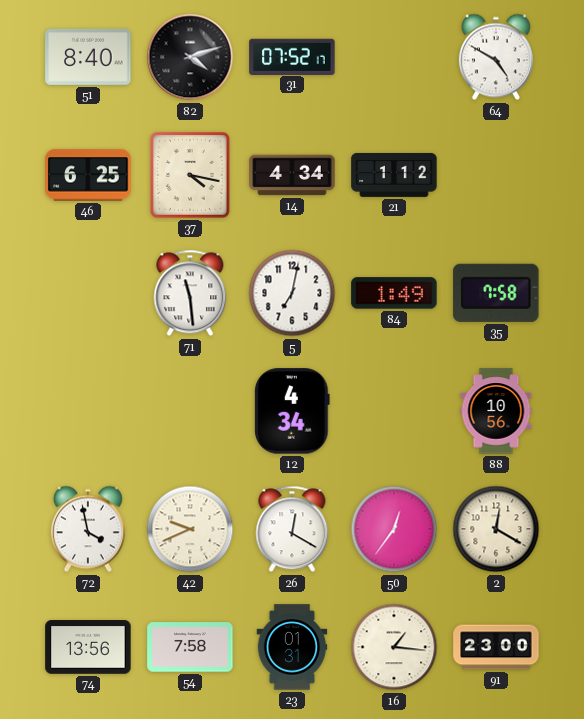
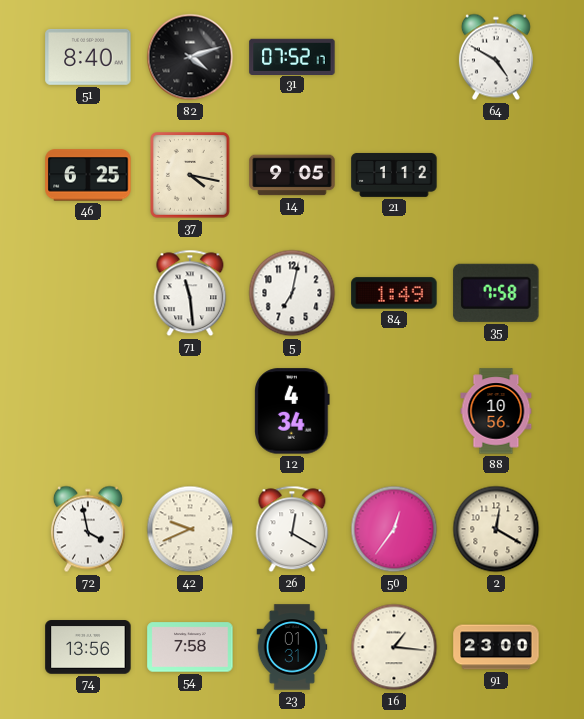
14: 4:34 -> 9:05 (292, 175)
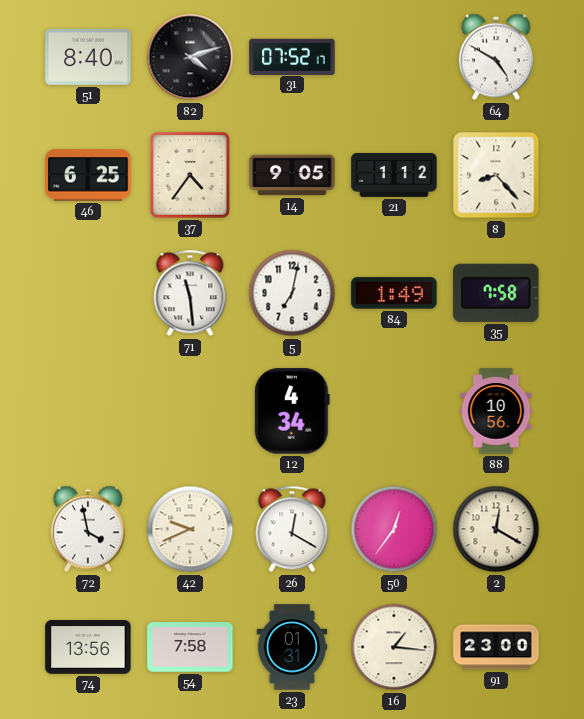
37: 4:17 -> 4:36 (191, 176)
8: none -> 8:23 (496, 175)
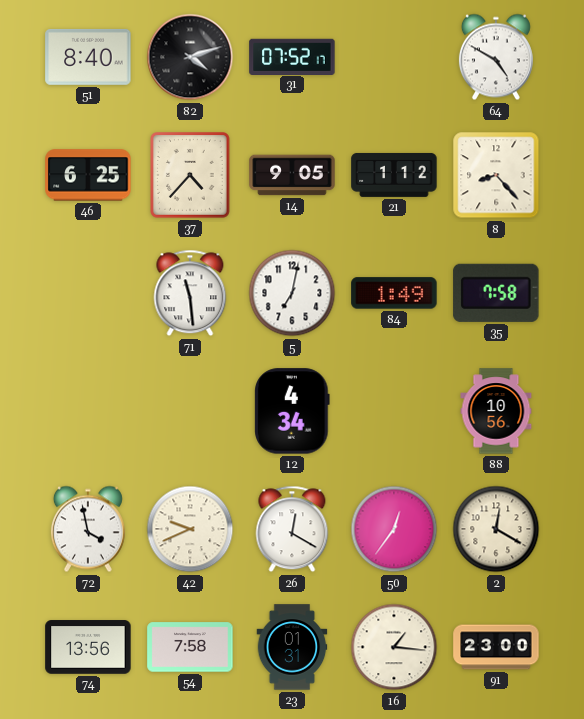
37: 4:36 -> 4:37 (191, 176)
